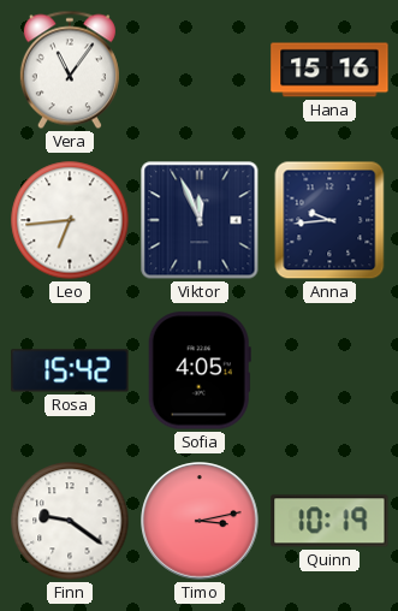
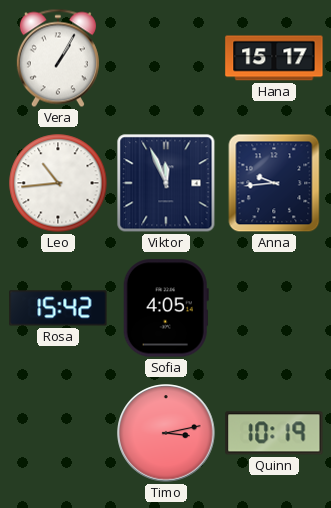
Vera: 11:06 -> 1:05 (58, 58)
Hana: 15:16 -> 15:17 (274, 58)
Leo: 6:44 -> 10:44 (58, 183)
Finn: 9:21 -> none (70, 521)
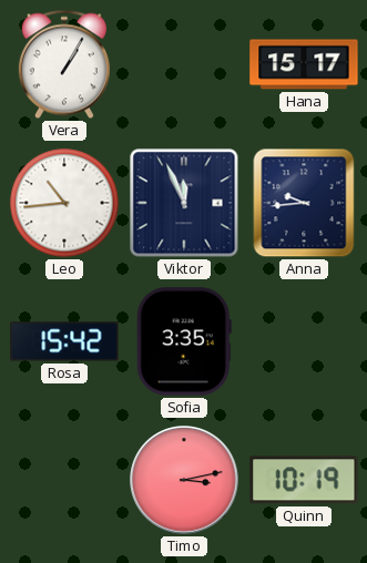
Sofia: 4:05 -> 3:35 (184, 341)
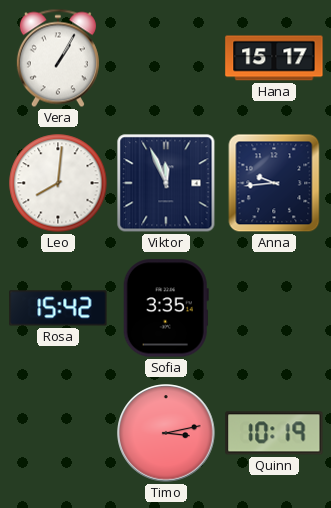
Leo: 10:44 -> 8:01 (58, 183)
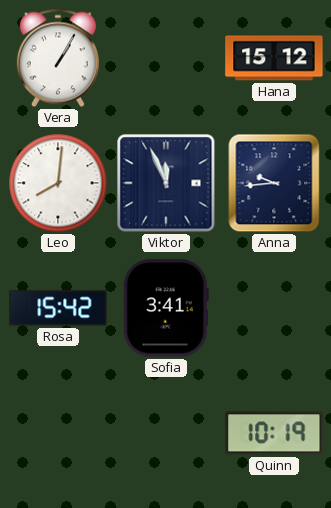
Hana: 15:17 -> 15:12 (274, 58)
Sofia: 3:35 -> 3:41 (166, 308)
Timo: 3:13 -> none (166, 433)
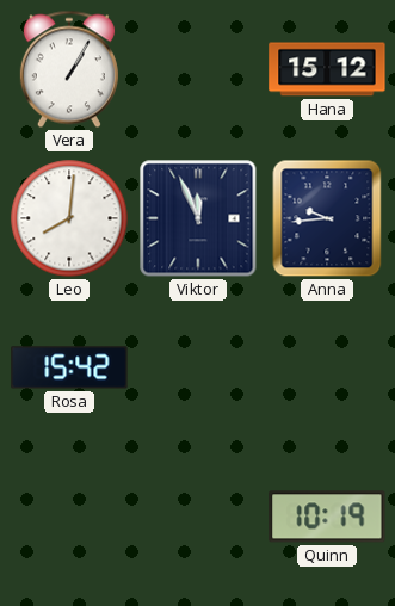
Sofia: 3:41 -> none (166, 308)
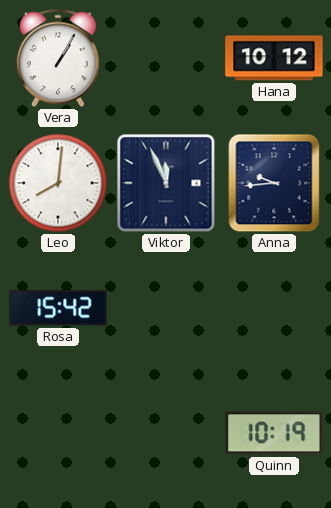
Hana: 15:12 -> 10:12 (274, 58)
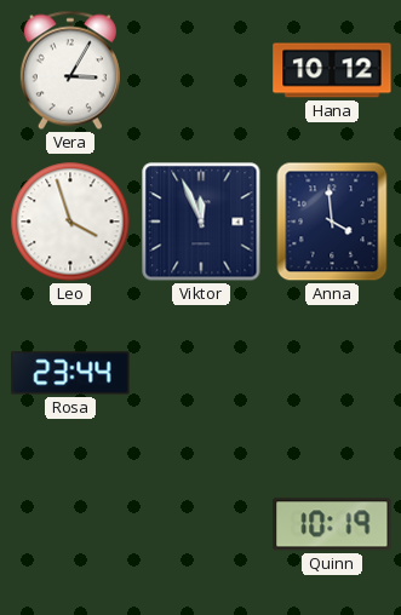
Vera: 1:05 -> 3:05 (70, 70)
Leo: 8:01 -> 3:57 (70, 222)
Anna: 9:44 -> 3:59 (332, 222)
Rosa: 15:42 -> 23:44 (70, 373)
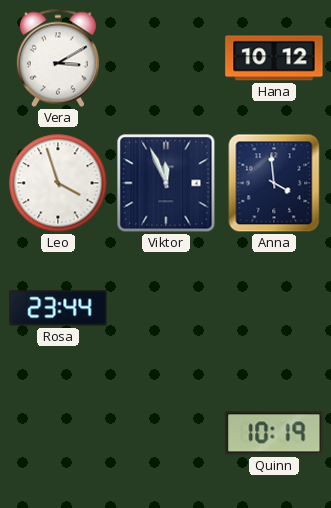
Vera: 3:05 -> 3:10 (58, 58)
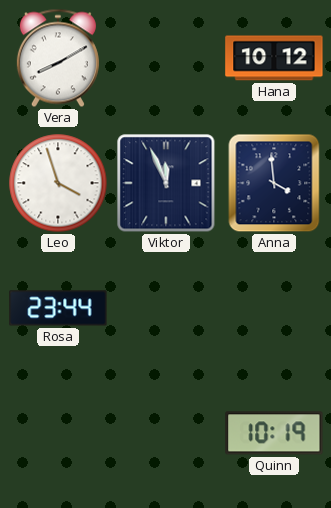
Vera: 3:10 -> 8:10 (58, 58)
